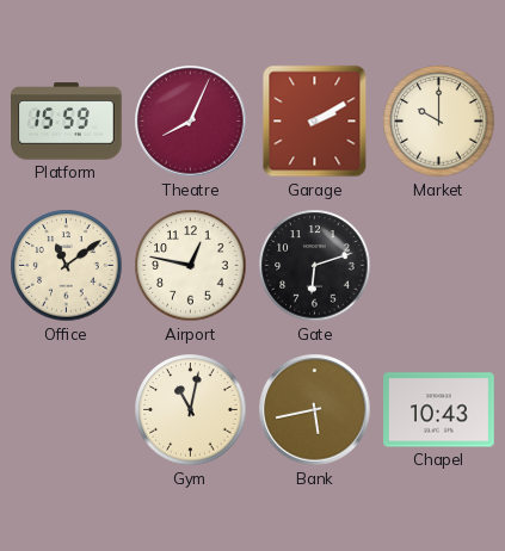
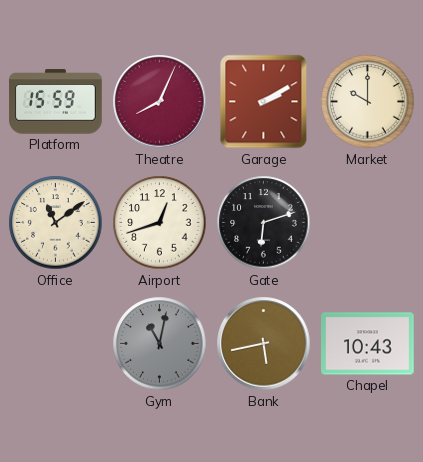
Airport: 12:47 -> 12:42 (160, 223)
Gym dial: cream -> grey (160, 344)
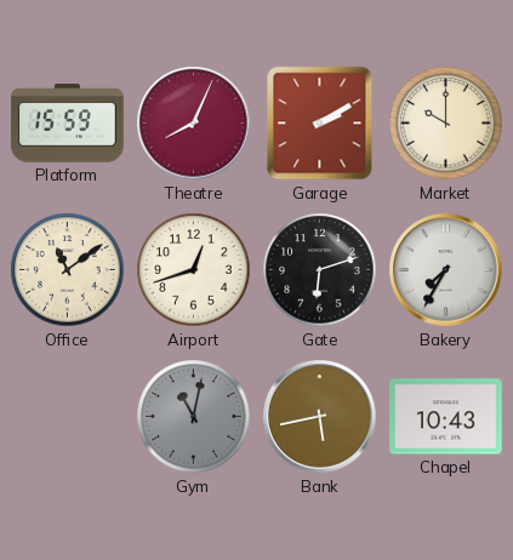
Bakery: none -> 7:35 (446, 270)
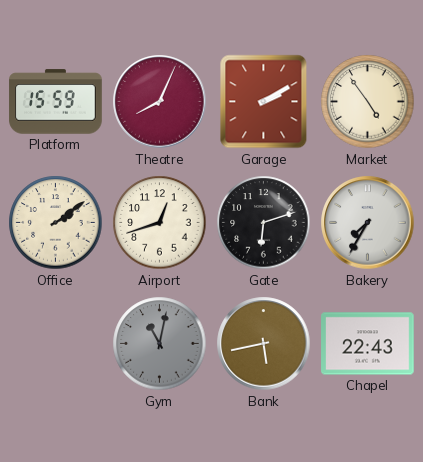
Market: 10:00 -> 4:54 (368, 102)
Office: 11:09 -> 2:09 (56, 223)
Chapel: 10:43 -> 22:43 (368, 344)
